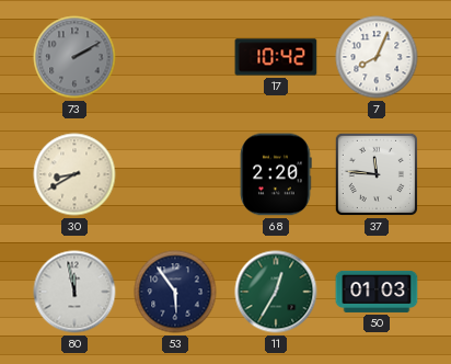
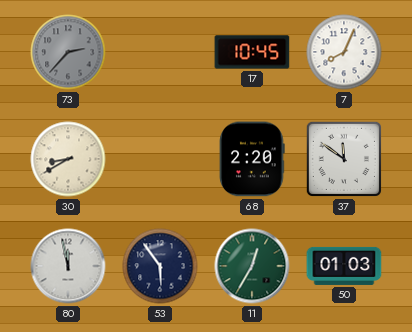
73: 2:10 -> 2:37 (68, 52)
17: 10:42 -> 10:45 (252, 52)
37: 11:46 -> 11:51 (344, 159)
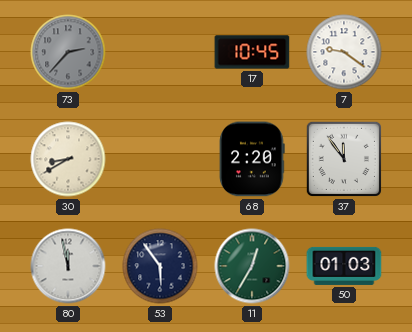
7: 8:04 -> 9:21 (344, 52)
37: 11:51 -> 11:54 (344, 159)
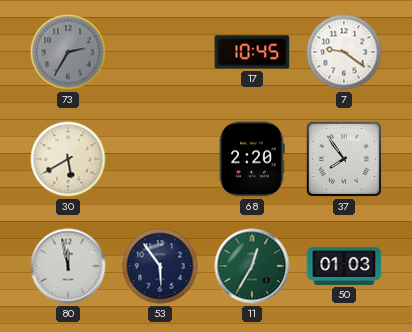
73: 2:37 -> 2:35 (68, 52)
30: 8:40 -> 5:40 (68, 159)
37: 11:54 -> 7:54 (344, 159)
